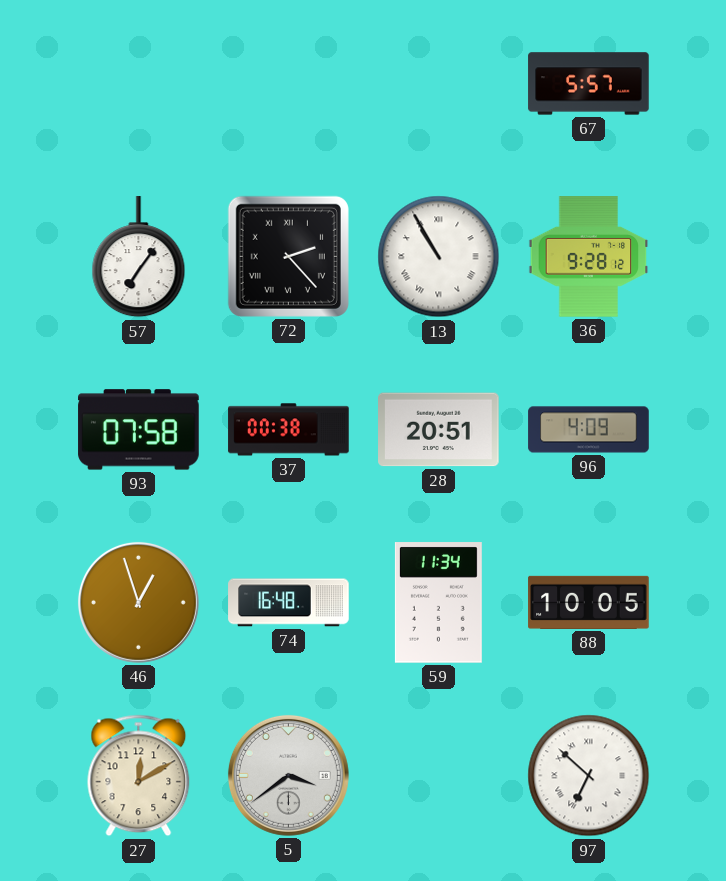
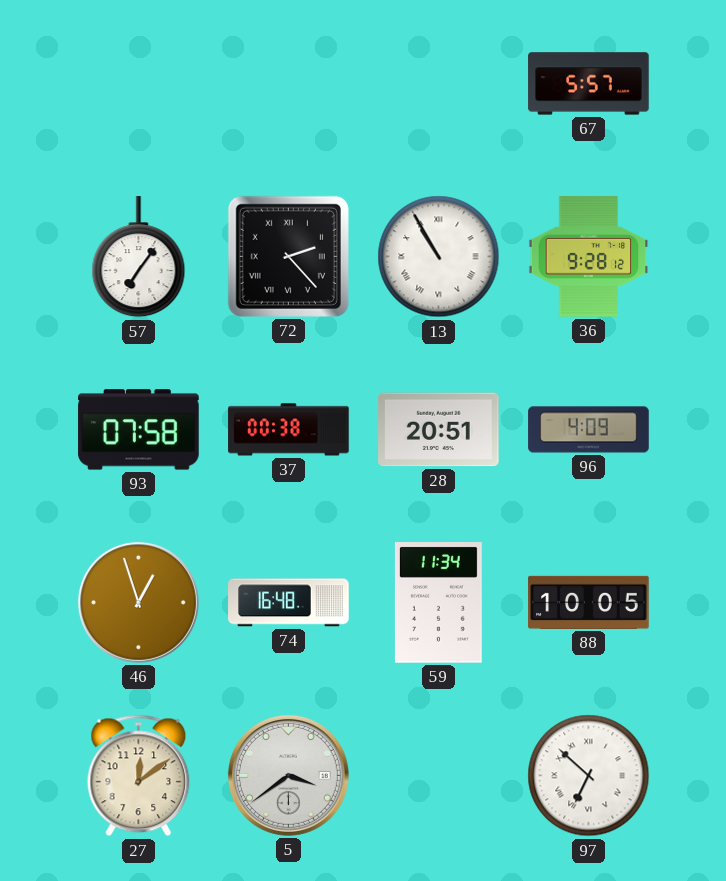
27: 12:10 -> 12:09 (139, 776)
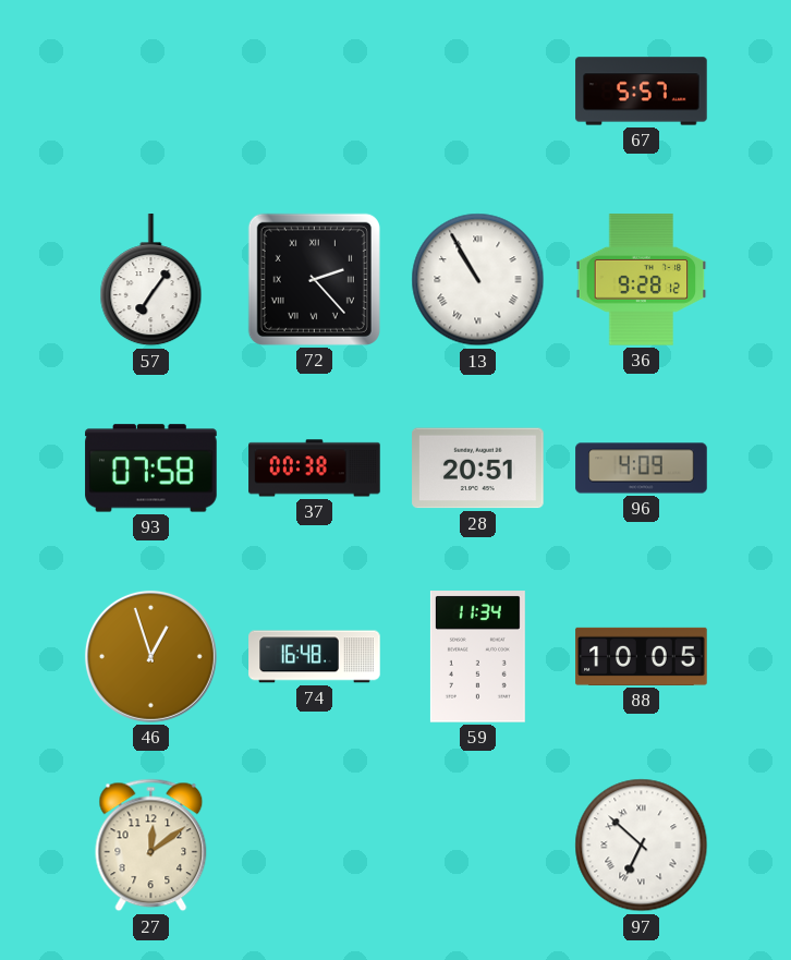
5: 3:39 -> none (288, 775)
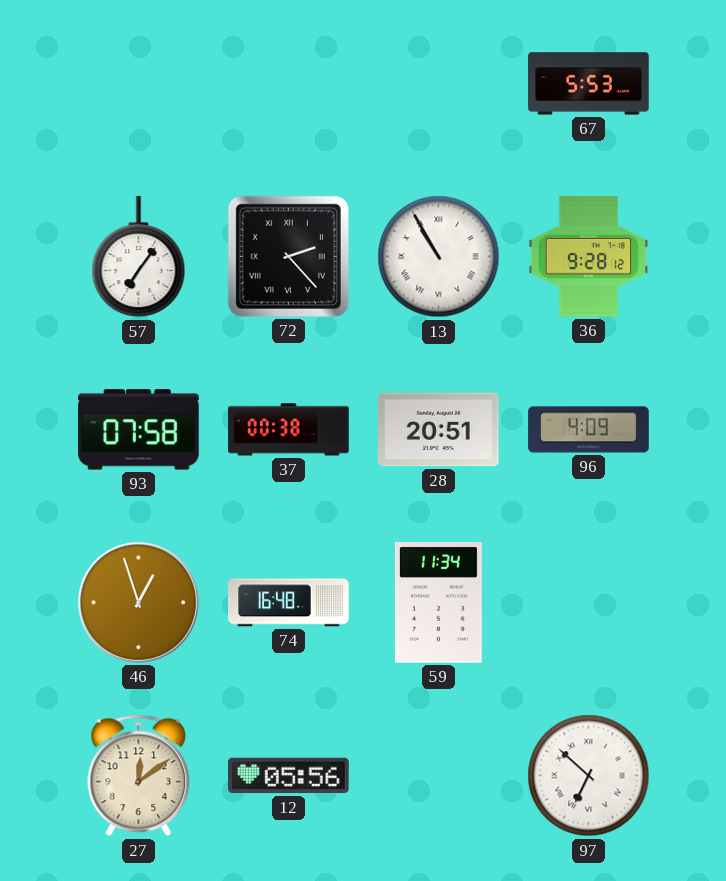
67: 5:57 -> 5:53 (589, 84)
88: 10:05 -> none (642, 656)
12: none -> 05:56 (289, 776)
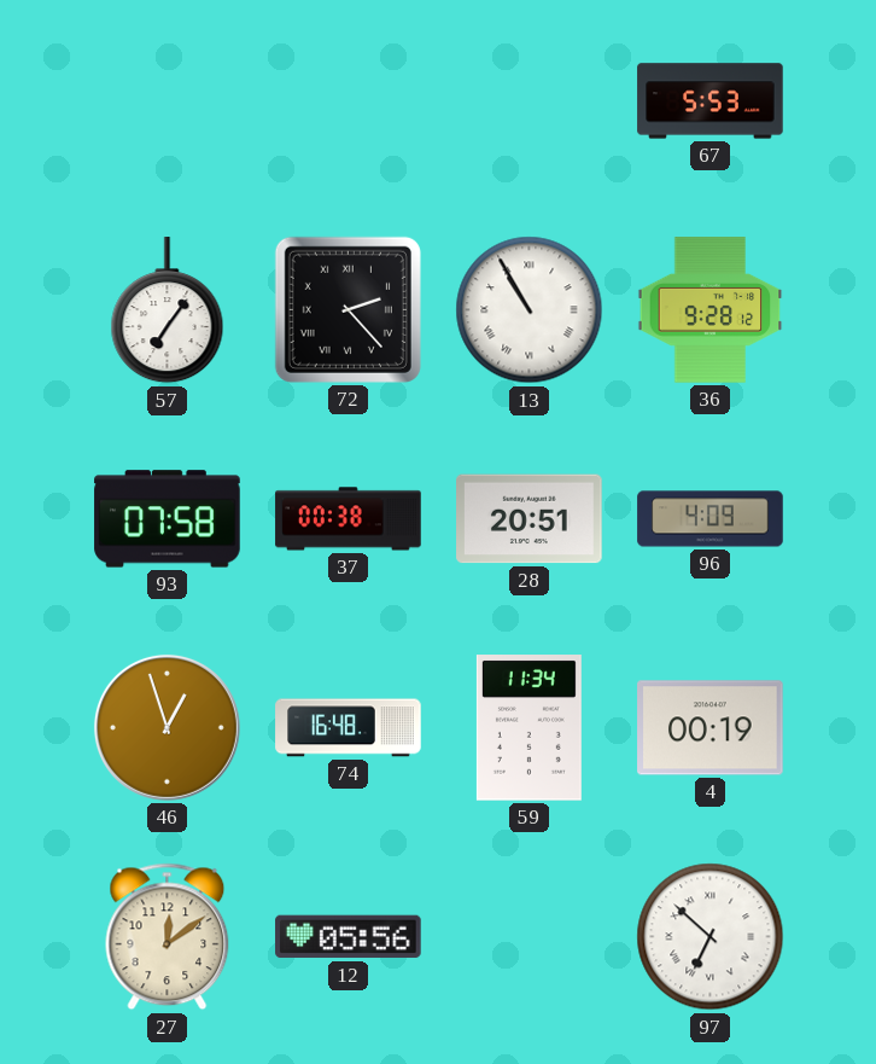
4: none -> 00:19 (711, 728)
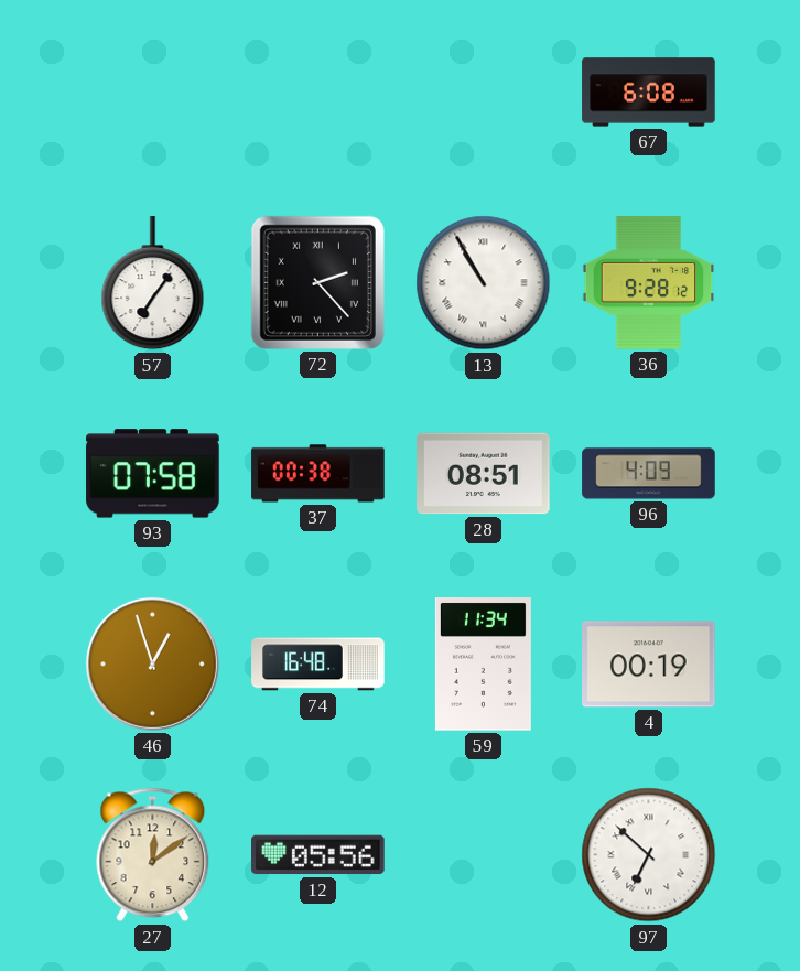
67: 5:53 -> 6:08 (649, 93)
28: 20:51 -> 08:51 (484, 474)
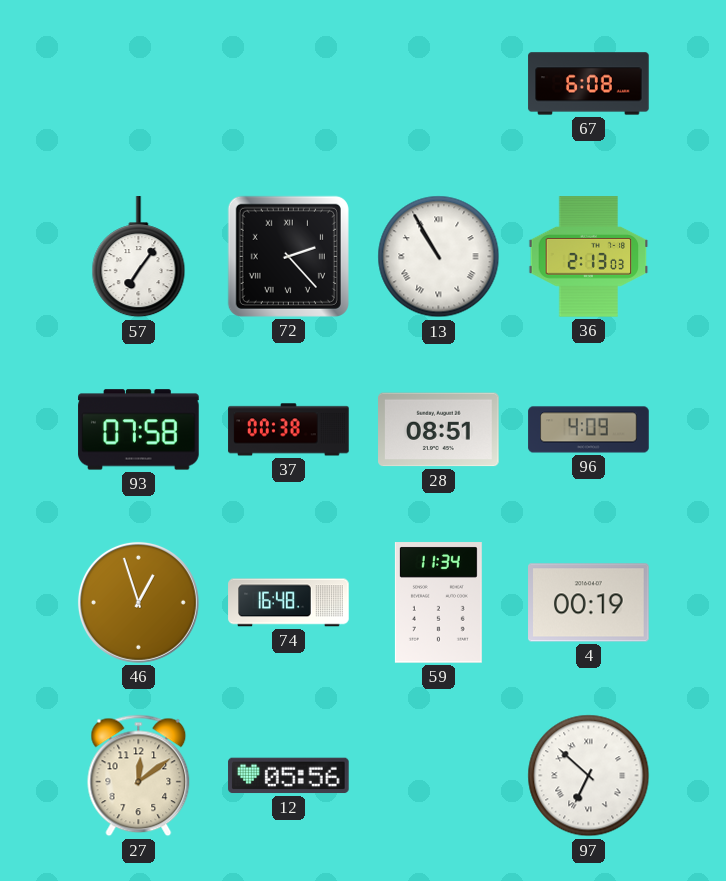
36: 9:28 -> 2:13 (589, 257)
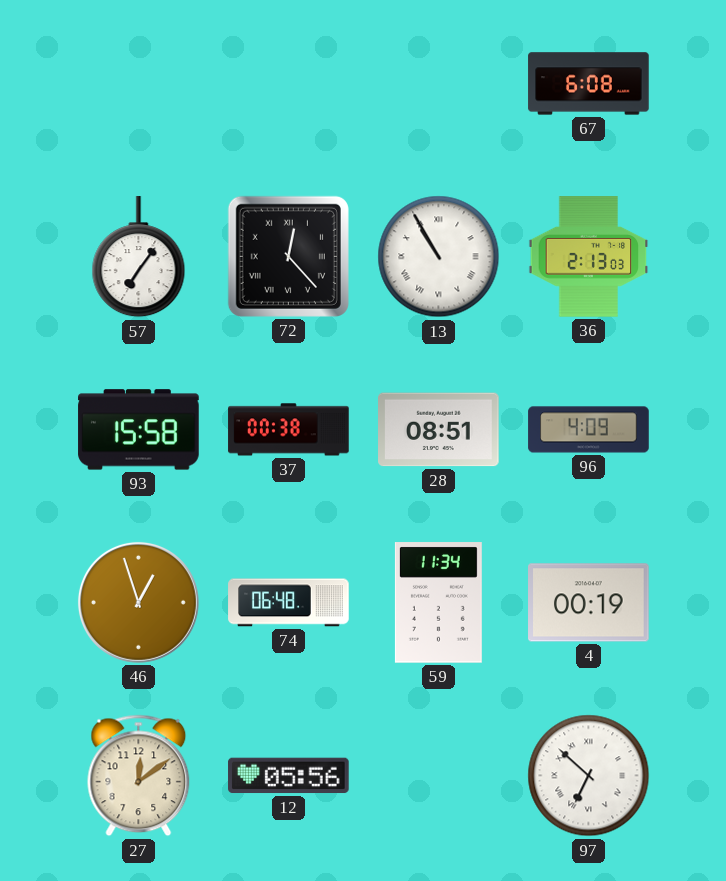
72: 2:23 -> 12:23 (288, 256)
93: 07:58 -> 15:58 (139, 430)
74: 16:48 -> 06:48 (289, 603)
